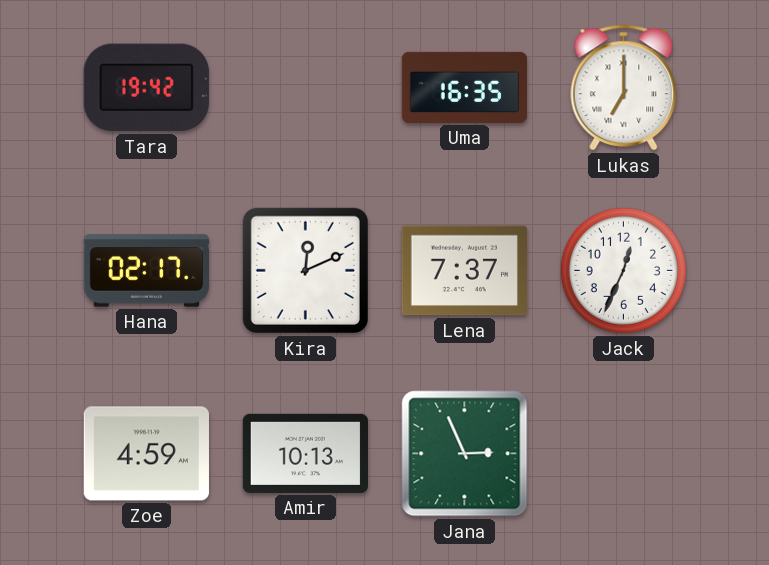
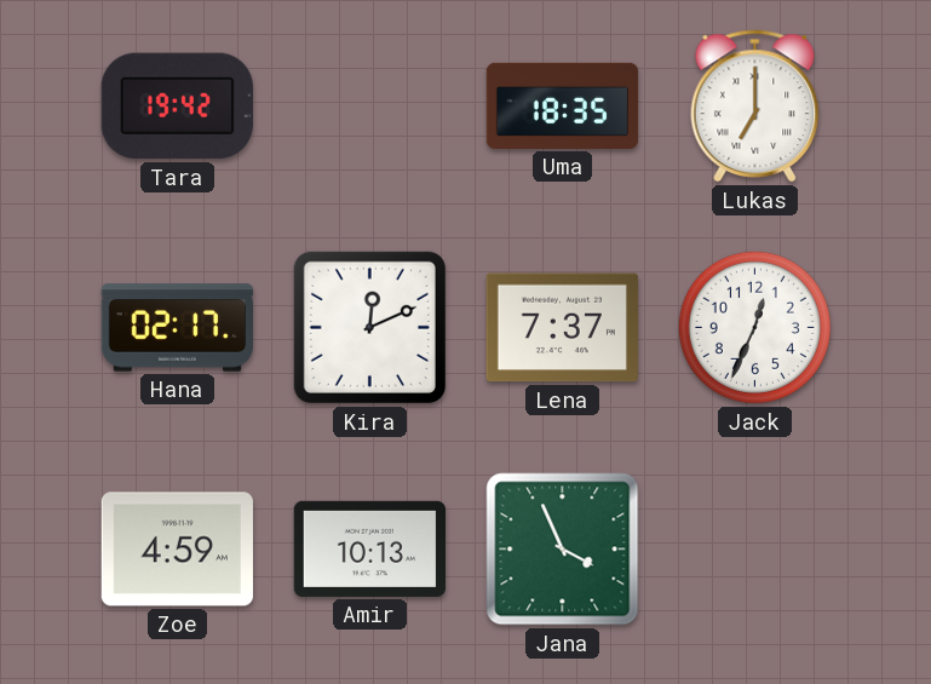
Uma: 16:35 -> 18:35 (563, 105)
Jana: 2:56 -> 3:56 (563, 550)
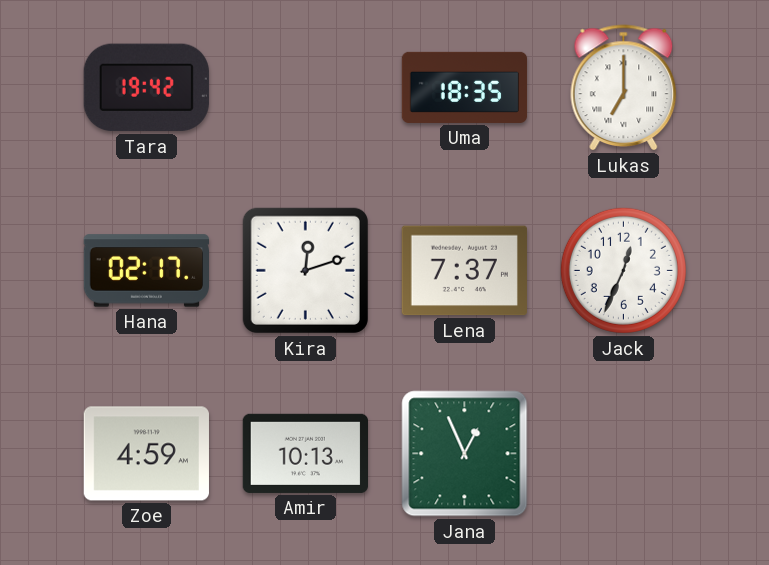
Kira: 12:11 -> 12:12 (305, 270)
Jana: 3:56 -> 12:56 (465, 454)
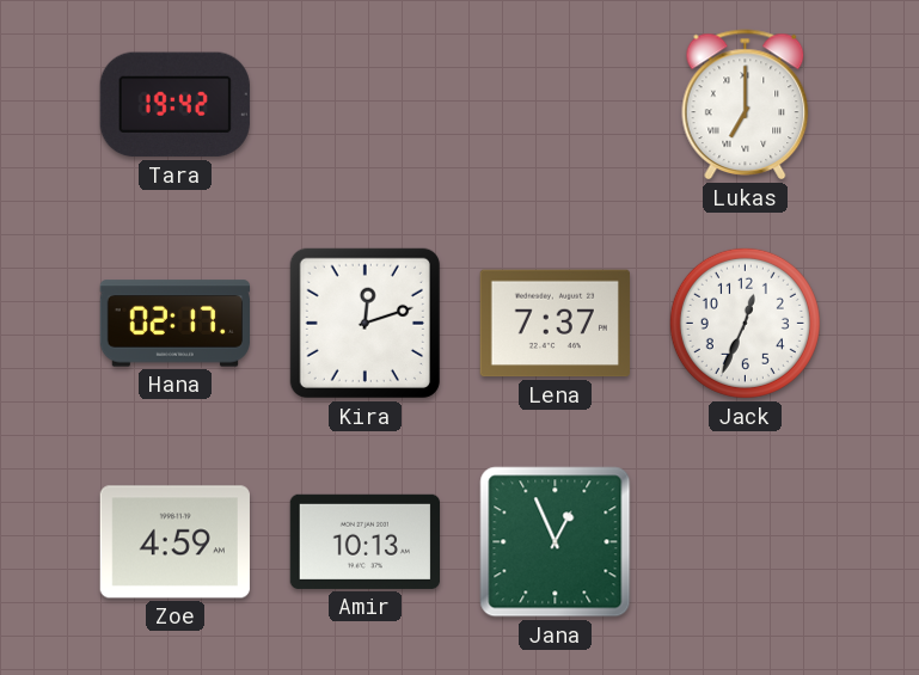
Uma: 18:35 -> none (465, 87)
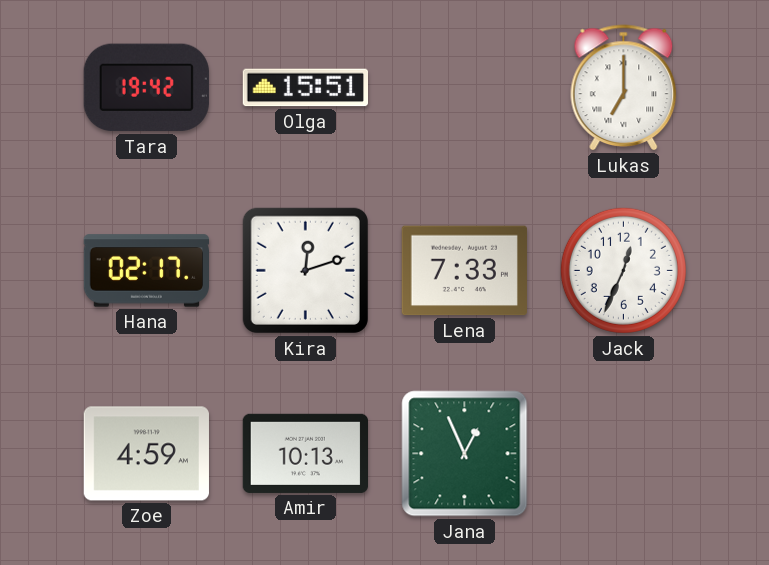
Olga: none -> 15:51 (305, 88)
Lena: 7:37 -> 7:33 (464, 271)
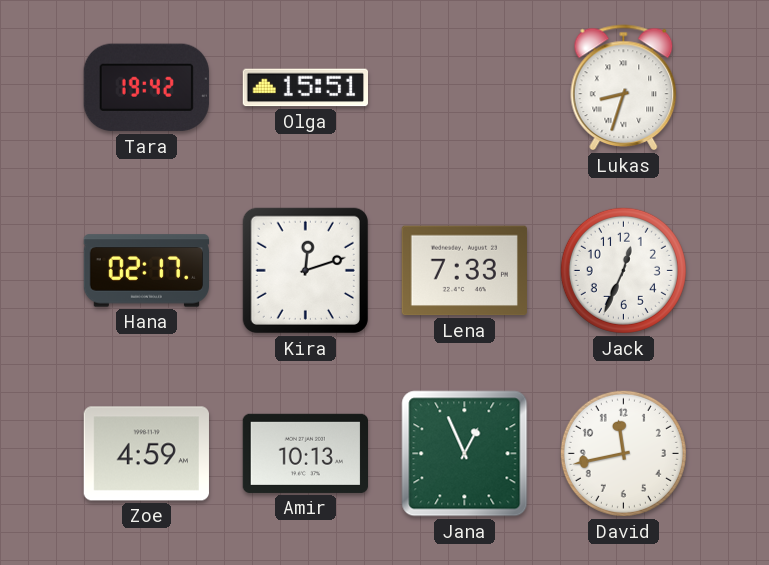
Lukas: 7:00 -> 8:33 (624, 88)
David: none -> 11:43 (623, 453)
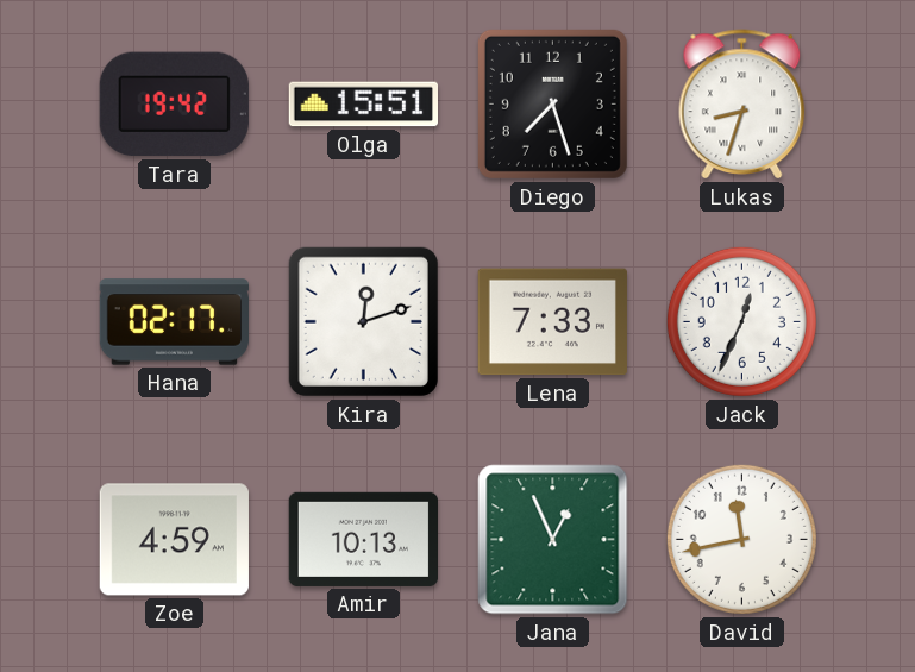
Diego: none -> 7:27 (552, 103)
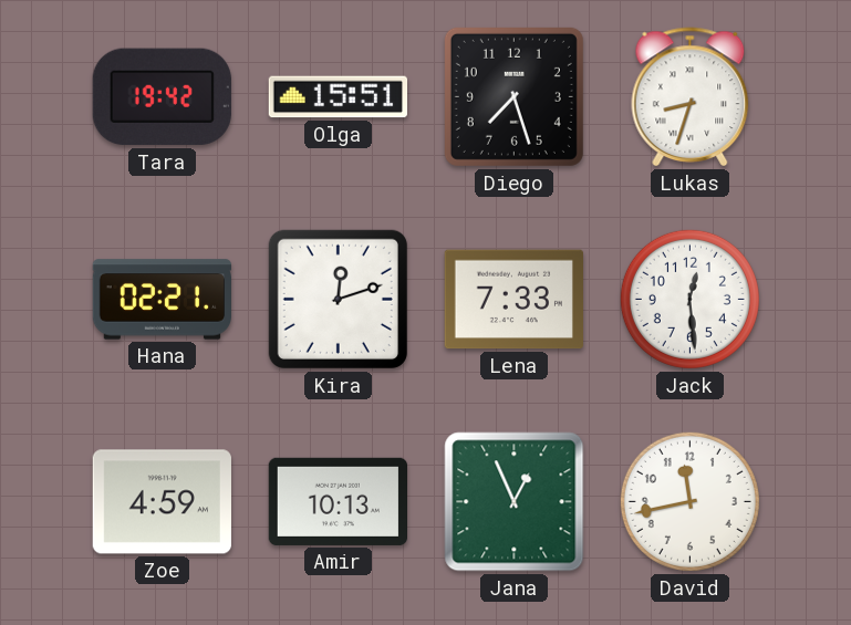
Hana: 02:17 -> 02:21 (162, 300)
Jack: 12:34 -> 12:29 (689, 299)
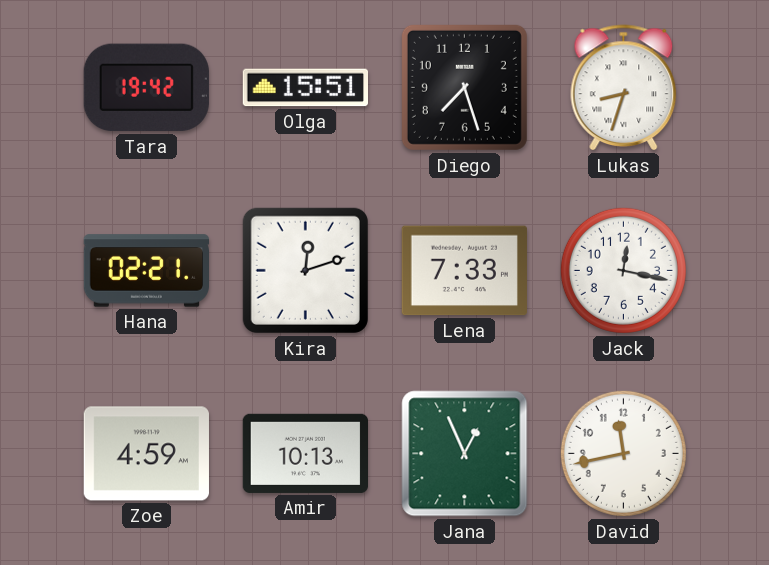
Jack: 12:29 -> 12:17 (623, 270)
